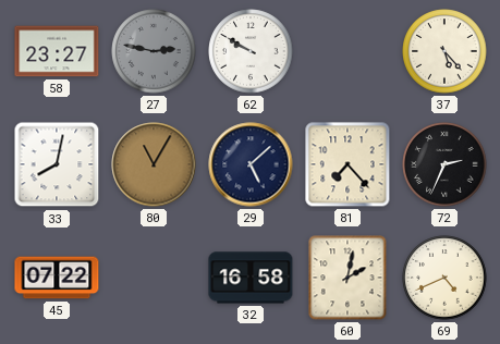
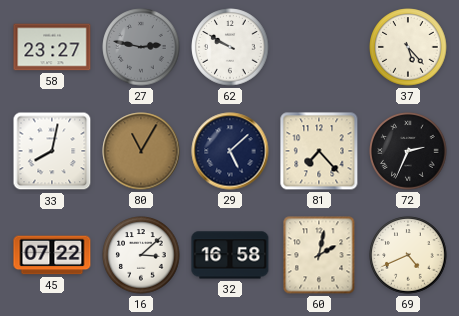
16: none -> 3:08 (141, 255)
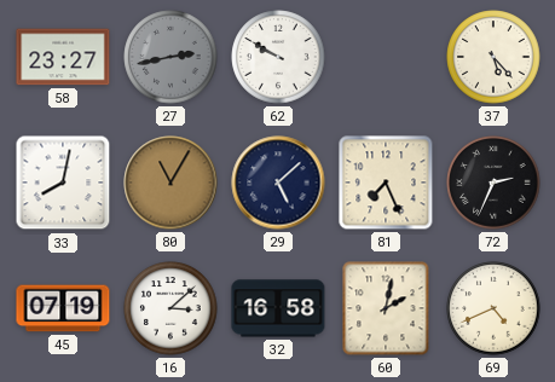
27: 2:47 -> 2:43 (170, 57)
81: 7:23 -> 7:26 (386, 183)
45: 07:22 -> 07:19 (63, 308)
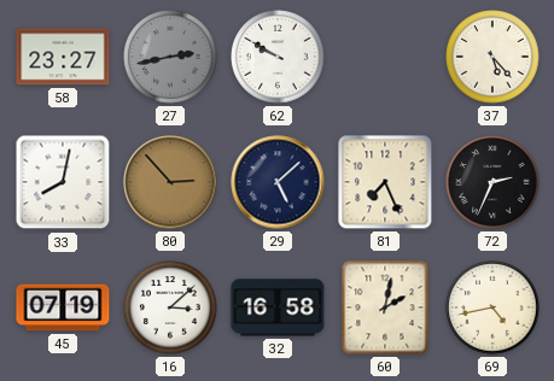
80: 11:05 -> 2:53 (170, 182)
69: 4:41 -> 4:43 (492, 307)
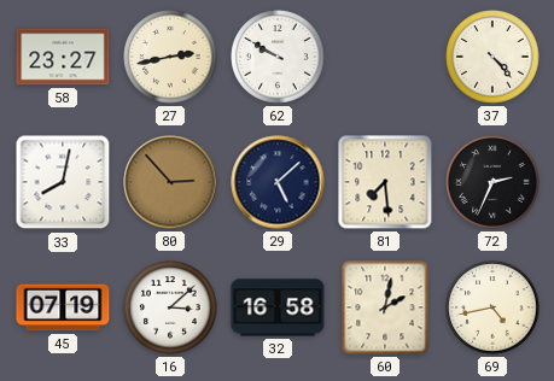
27 dial: grey -> cream (170, 57)
37: 5:23 -> 4:23 (492, 57)
81: 7:26 -> 7:29 (385, 182)
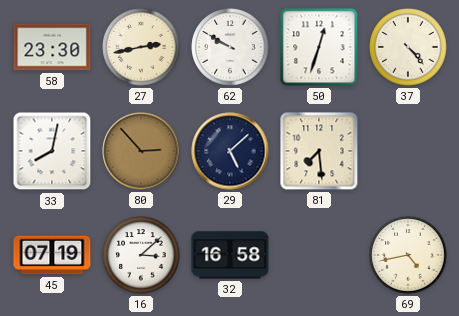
58: 23:27 -> 23:30 (52, 47)
50: none -> 12:33 (319, 47)
72: 2:34 -> none (492, 182)
60: 2:02 -> none (385, 307)
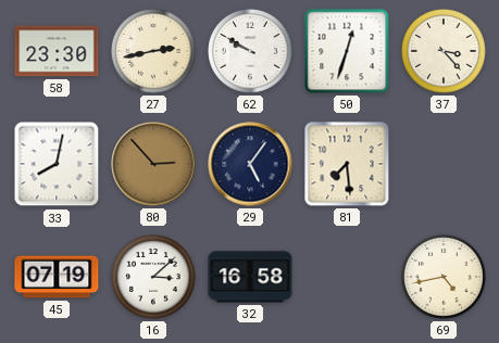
37: 4:23 -> 3:23 (444, 51)
29: 5:08 -> 5:06 (250, 164)
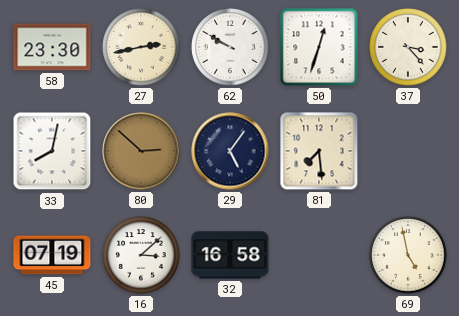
80: 2:53 -> 2:52 (141, 151)
69: 4:43 -> 4:58 (408, 255)
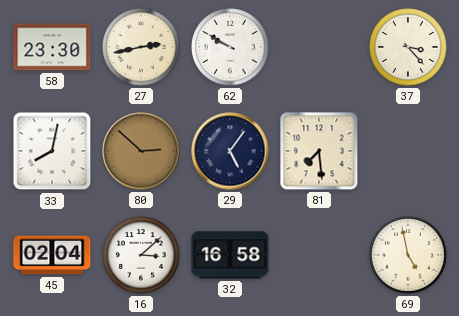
50: 12:33 -> none (319, 47)
45: 07:19 -> 02:04 (52, 255)
